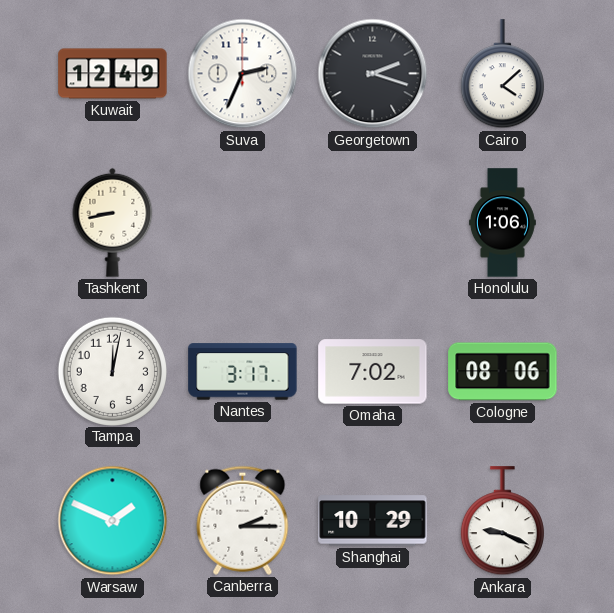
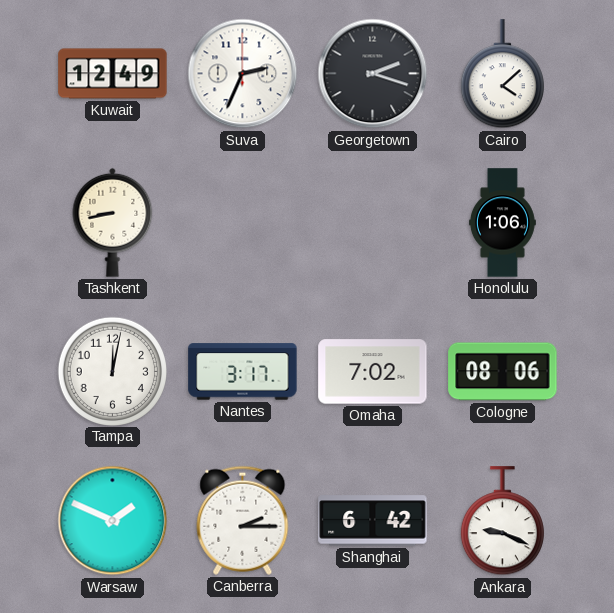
Shanghai: 10:29 -> 6:42 (373, 521)
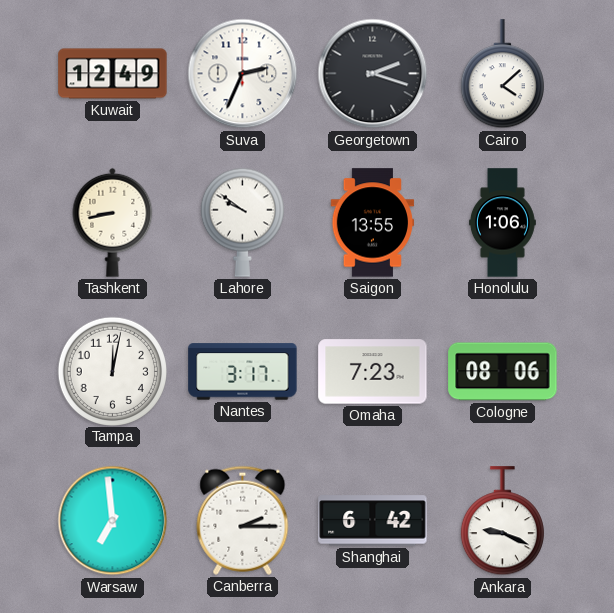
Lahore: none -> 9:51 (242, 222)
Saigon: none -> 13:55 (373, 223)
Omaha: 7:02 -> 7:23 (373, 372)
Warsaw: 1:49 -> 6:59 (113, 521)
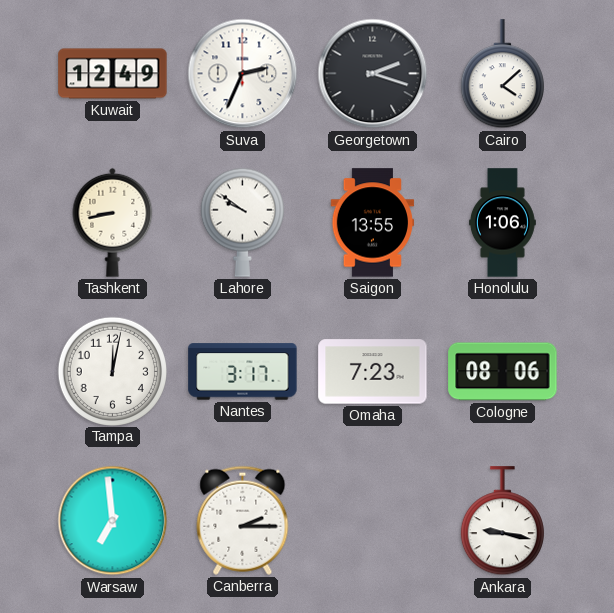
Shanghai: 6:42 -> none (373, 521)
Ankara: 9:19 -> 9:17 (502, 521)
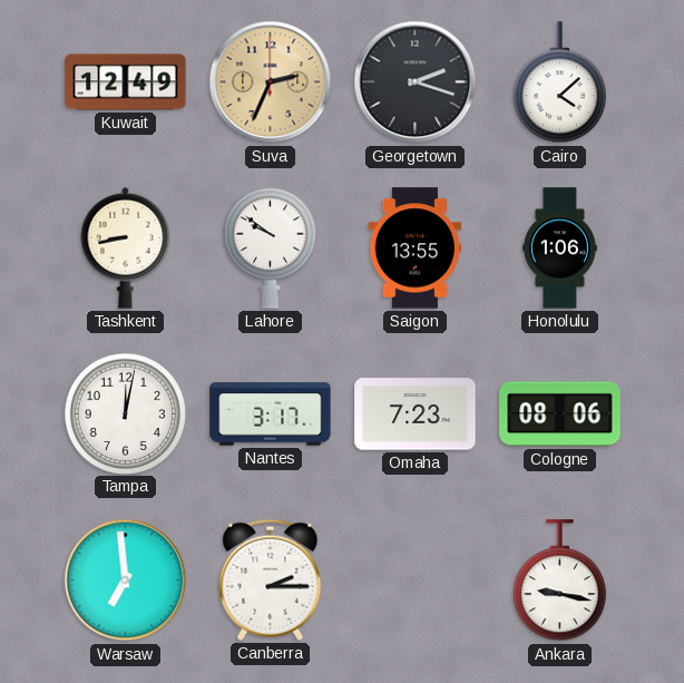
Suva dial: white -> champagne (271, 82)
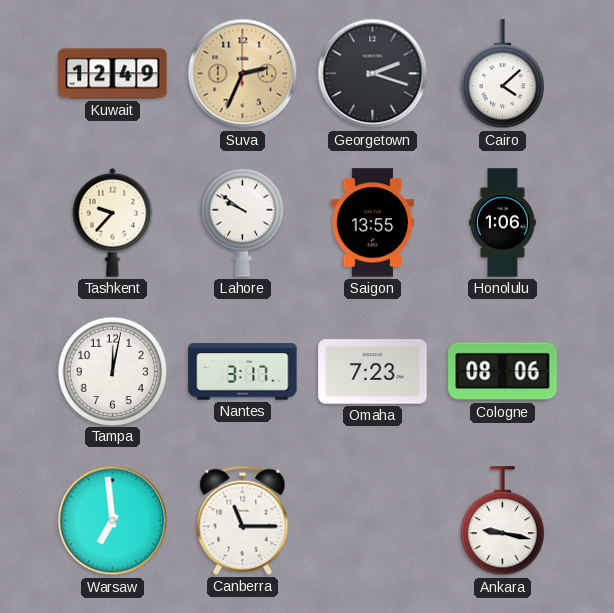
Tashkent: 8:43 -> 9:37 (113, 222)
Canberra: 2:15 -> 11:15 (243, 520)
